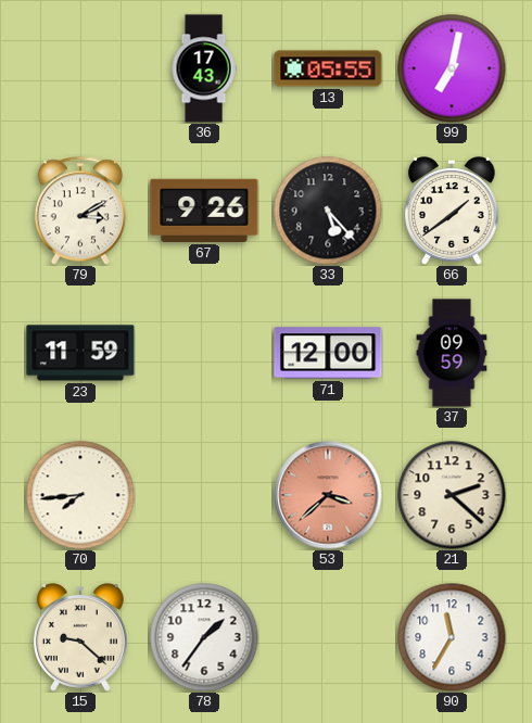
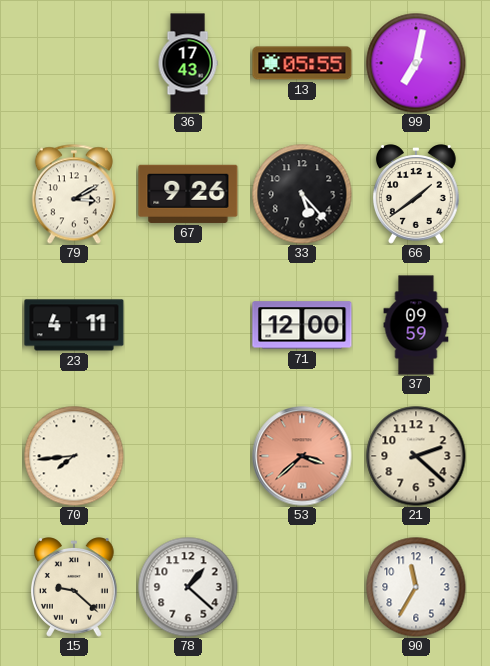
23: 11:59 -> 4:11 (74, 325)
78: 1:36 -> 1:22 (188, 587)
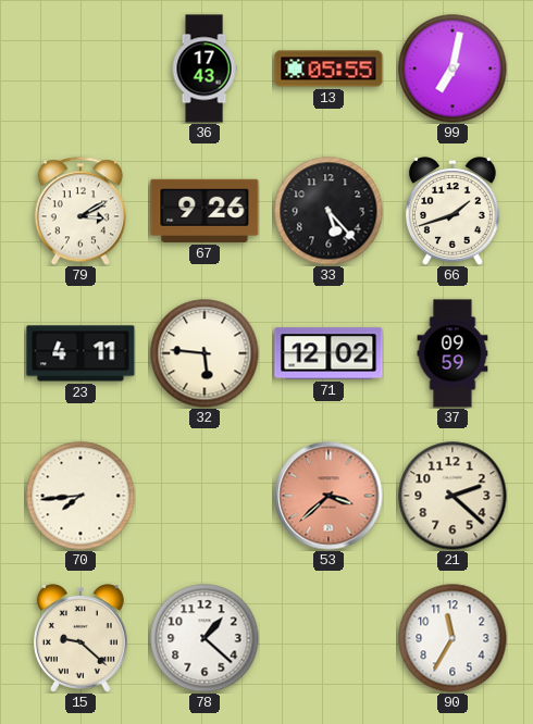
66: 1:39 -> 1:42 (453, 211)
32: none -> 5:46 (204, 353)
71: 12:00 -> 12:02 (329, 353)
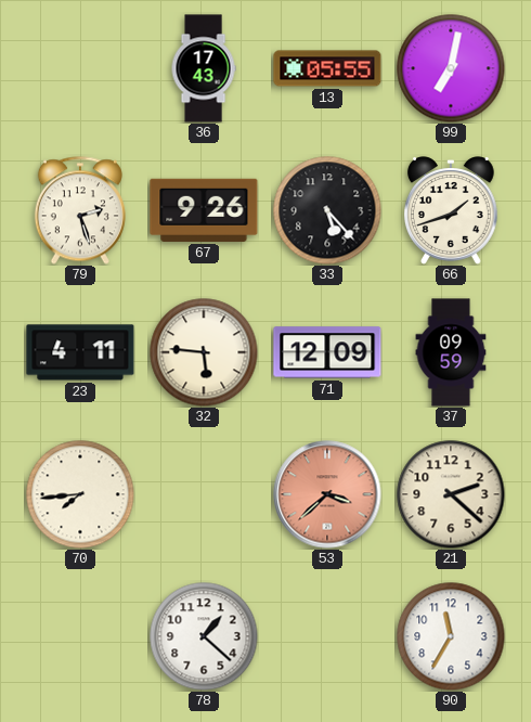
79: 3:10 -> 2:27 (80, 210)
71: 12:02 -> 12:09 (327, 352)
15: 9:22 -> none (80, 638)
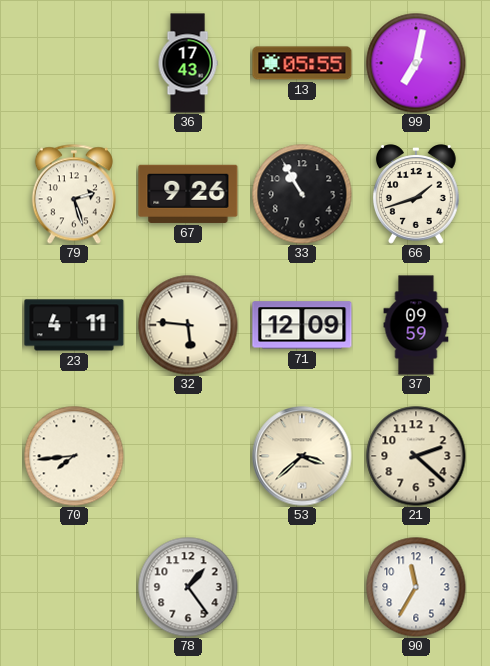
33: 5:23 -> 10:55 (302, 194)
53 dial: salmon -> cream (302, 456)
78: 1:22 -> 1:24 (188, 587)
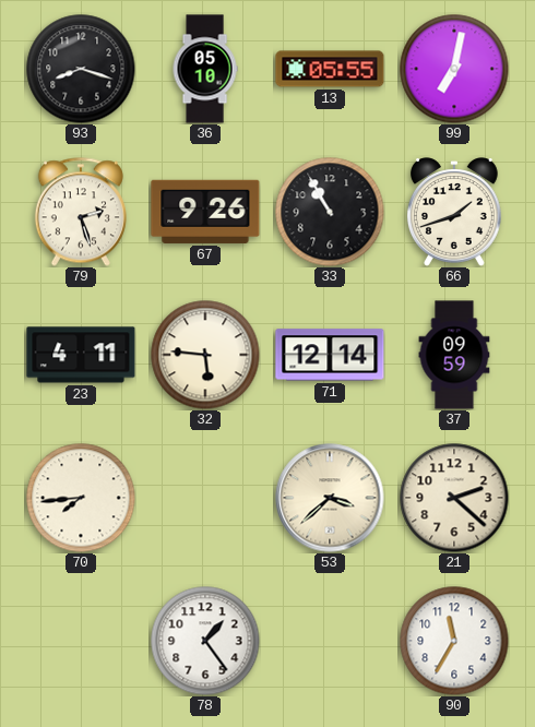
93: none -> 8:18 (81, 69)
36: 17:43 -> 05:10 (205, 69)
71: 12:09 -> 12:14 (330, 355)
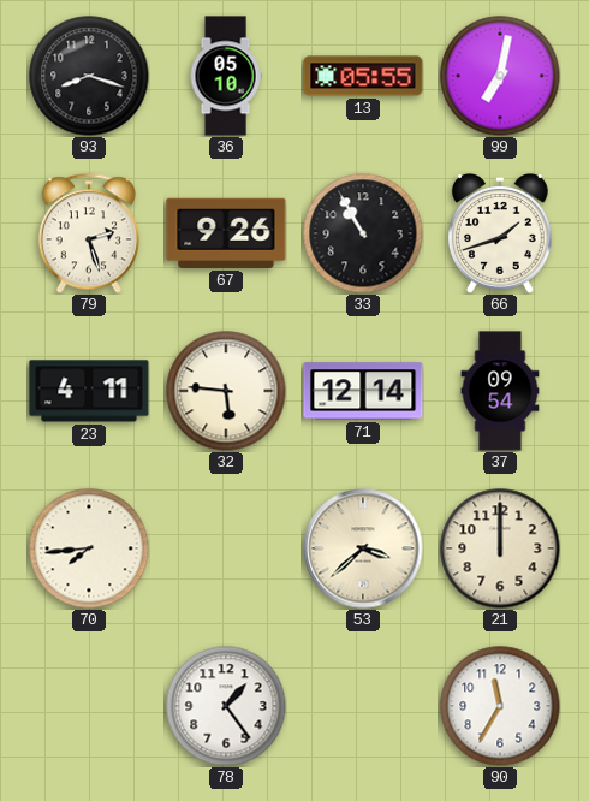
37: 09:59 -> 09:54 (500, 391)
21: 2:22 -> 12:00 (500, 548)
